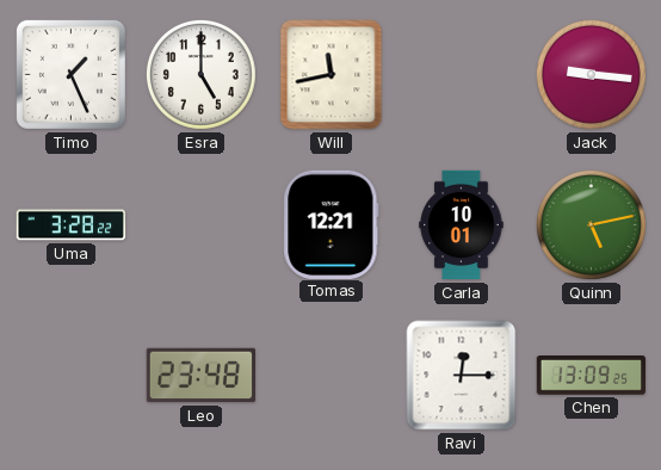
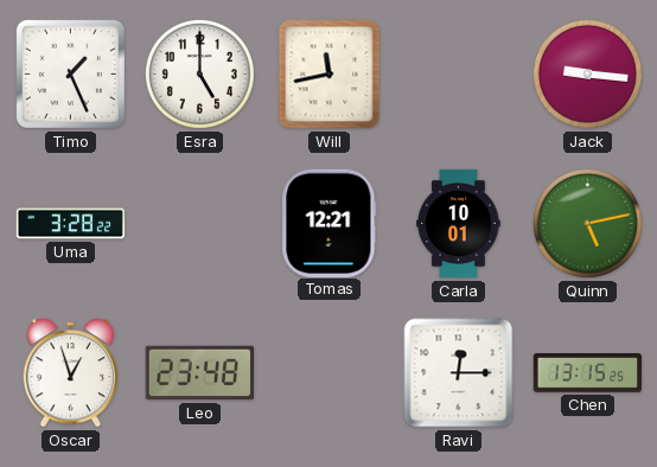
Oscar: none -> 12:57 (71, 373)
Chen: 13:09 -> 13:15 (587, 373)
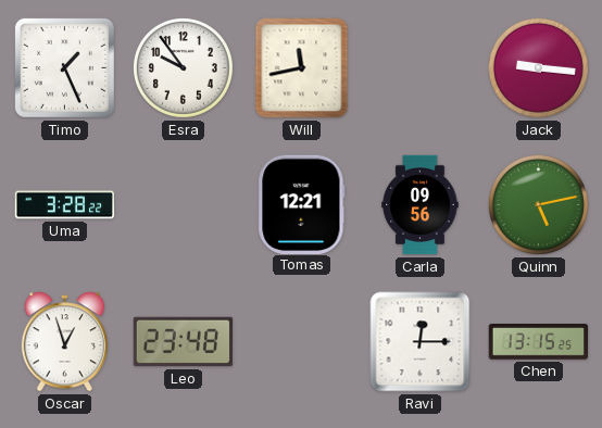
Esra: 5:00 -> 9:54 (183, 67)
Carla: 10:01 -> 09:56 (421, 205)
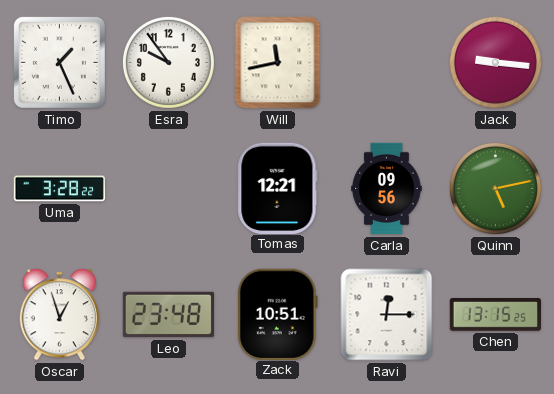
Zack: none -> 10:51 (277, 314)
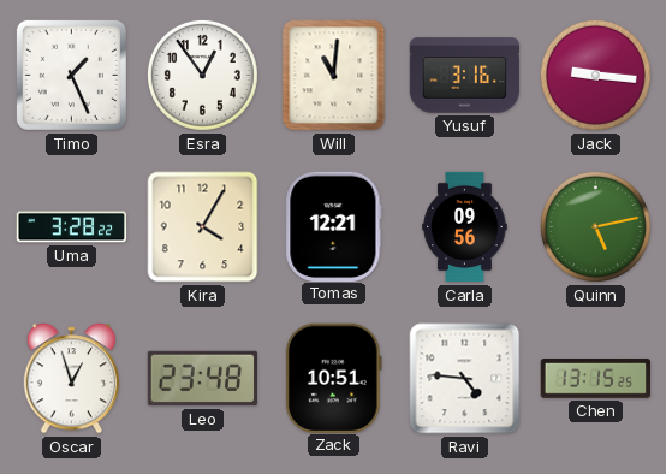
Esra: 9:54 -> 12:54 (202, 75)
Will: 11:43 -> 11:01 (334, 76)
Yusuf: none -> 3:16 (465, 76)
Kira: none -> 4:05 (203, 227)
Ravi: 12:15 -> 4:46 (465, 379)
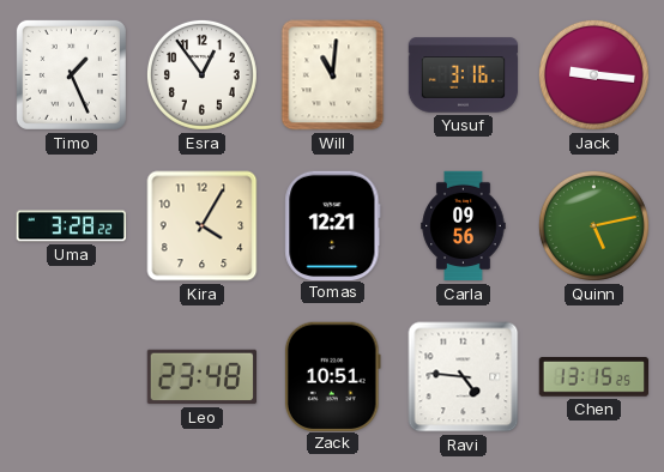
Oscar: 12:57 -> none (72, 379)
